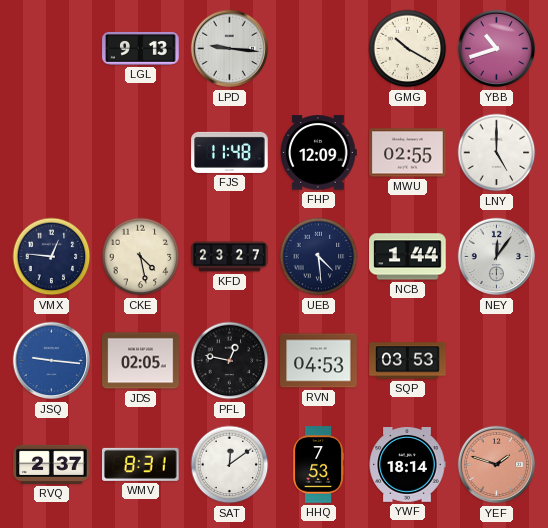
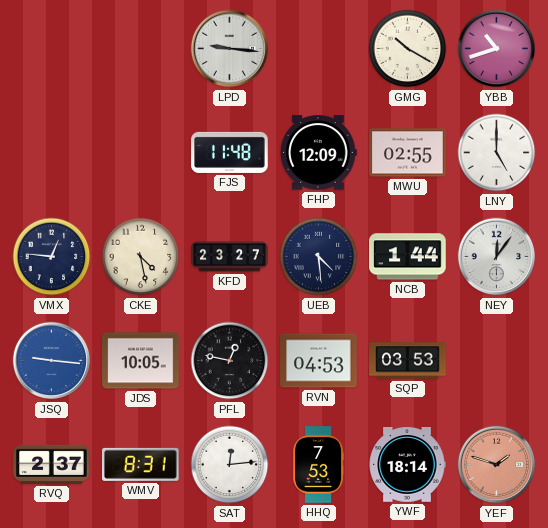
LGL: 9:13 -> none (141, 48)
JDS: 02:05 -> 10:05 (141, 361)
SAT: 12:09 -> 12:14 (230, 465)
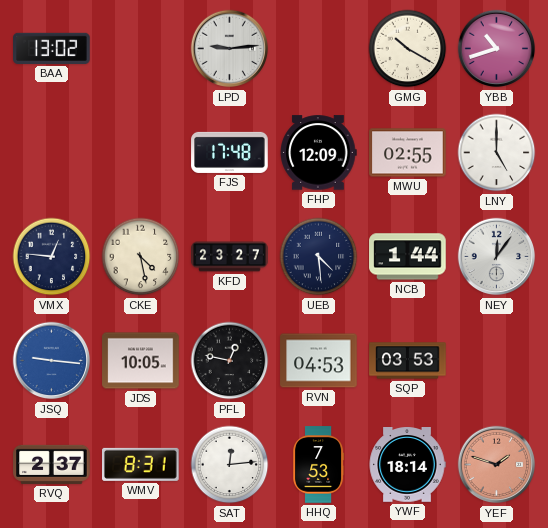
BAA: none -> 13:02 (52, 48)
LPD: 9:16 -> 9:14 (230, 49)
FJS: 11:48 -> 17:48 (230, 152)
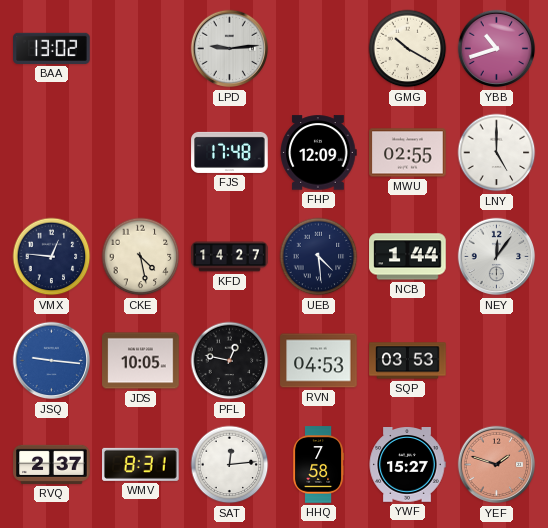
KFD: 23:27 -> 14:27 (230, 257)
HHQ: 7:53 -> 7:58 (319, 465)
YWF: 18:14 -> 15:27 (407, 465)
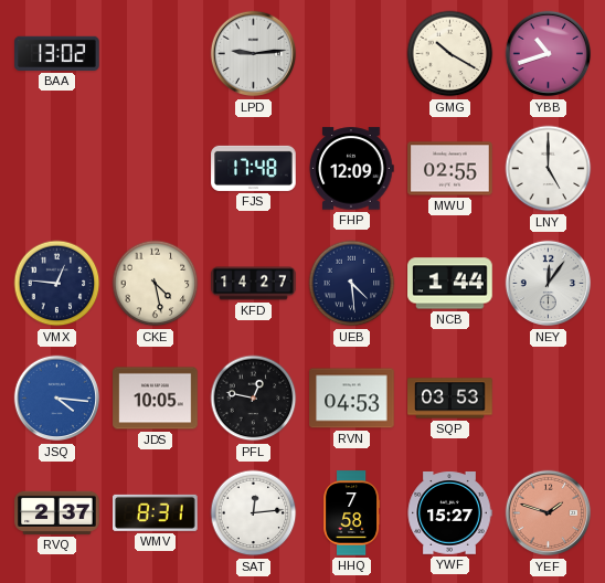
JSQ: 9:16 -> 4:16 (57, 399)
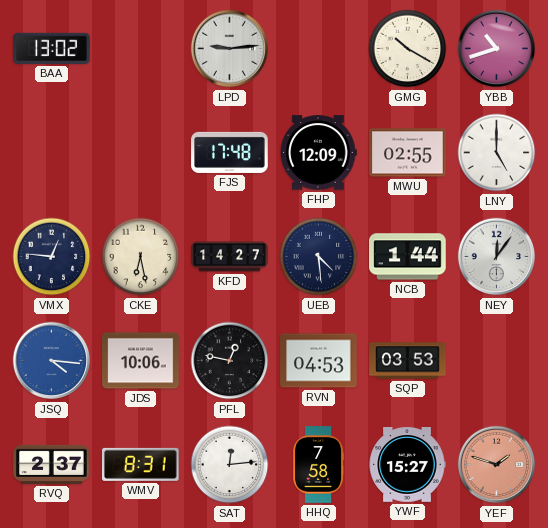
CKE: 4:28 -> 6:28 (141, 257)
JDS: 10:05 -> 10:06 (141, 361)
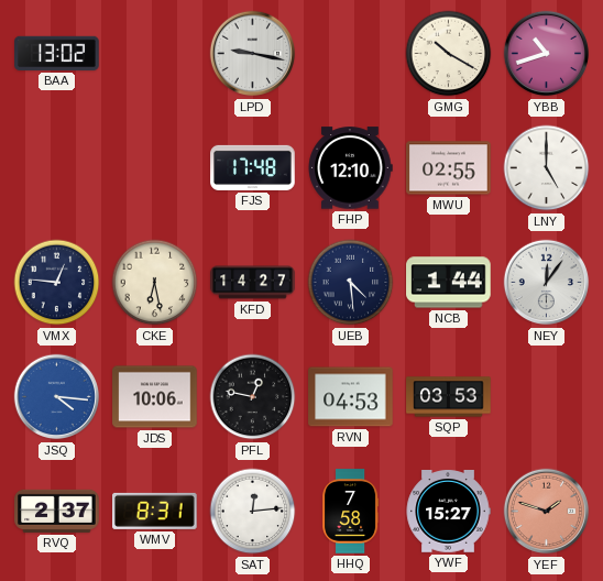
LPD: 9:14 -> 9:17 (253, 54)
FHP: 12:09 -> 12:10 (350, 168)
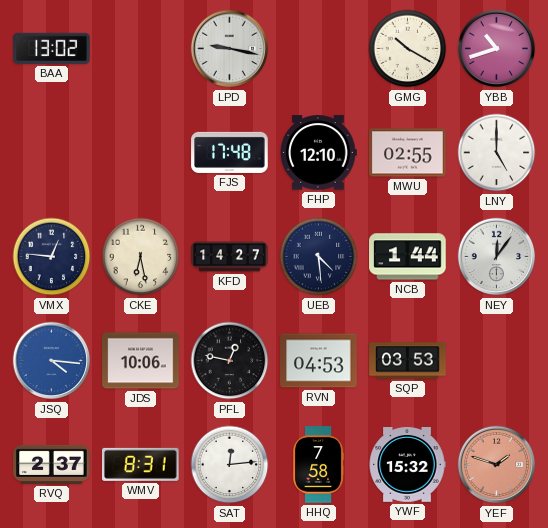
YWF: 15:27 -> 15:32 (407, 465)
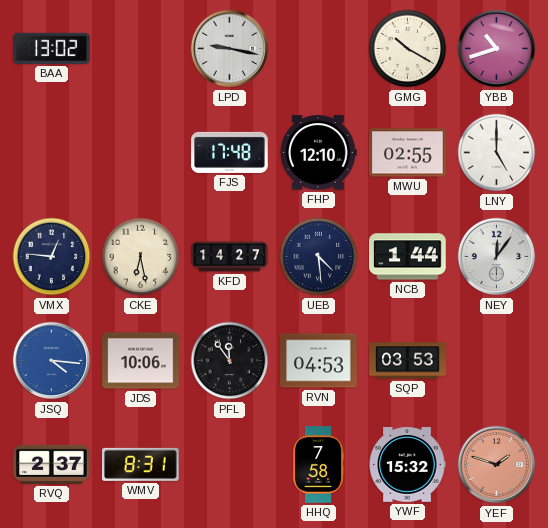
PFL: 12:47 -> 11:54 (230, 361)
SAT: 12:14 -> none (230, 465)
